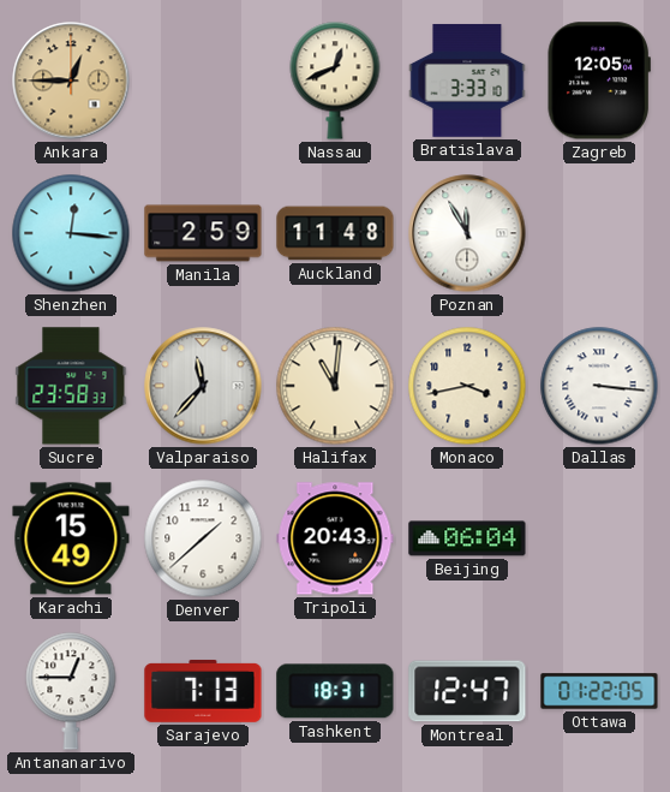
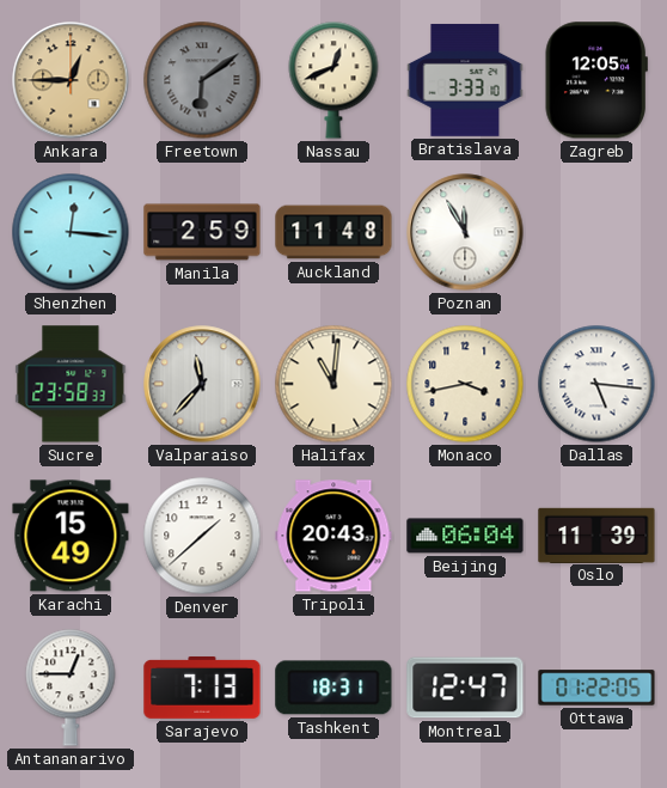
Freetown: none -> 6:09 (202, 80)
Dallas: 3:16 -> 5:16 (596, 384)
Oslo: none -> 11:39 (596, 535)
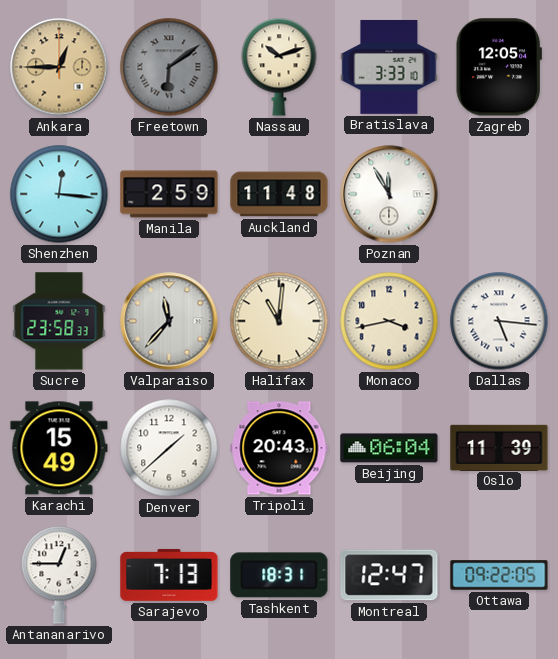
Nassau: 12:41 -> 10:12 (279, 67)
Ottawa: 01:22 -> 09:22 (499, 575)
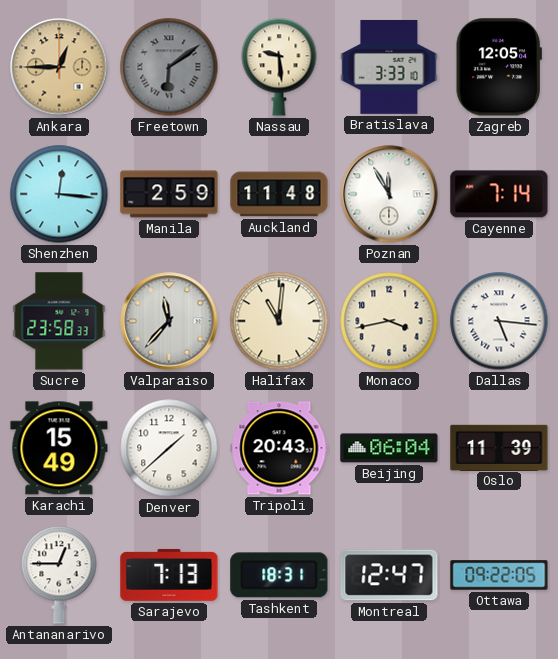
Nassau: 10:12 -> 9:29 (279, 67)
Cayenne: none -> 7:14 (499, 194)
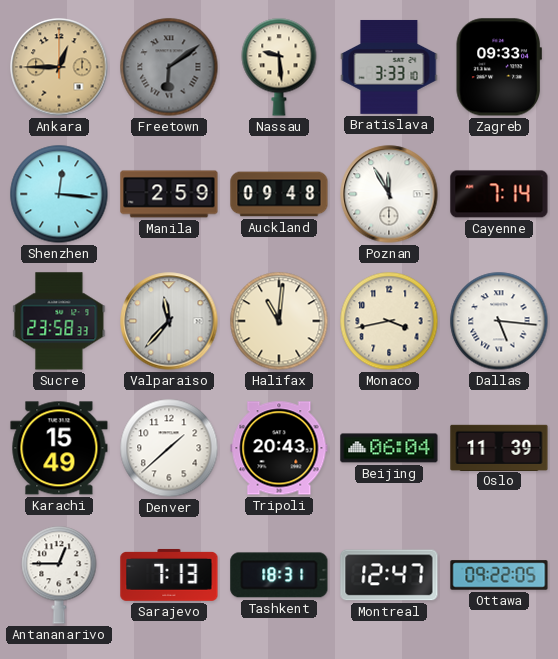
Zagreb: 12:05 -> 09:33 (499, 67)
Auckland: 11:48 -> 09:48 (279, 194)
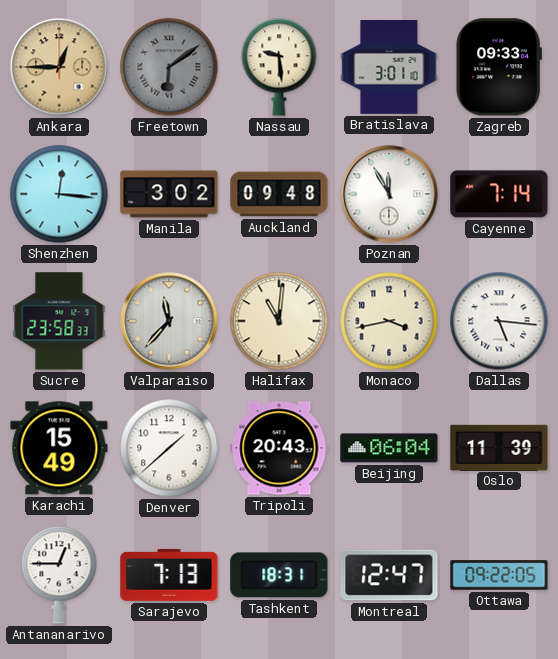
Bratislava: 3:33 -> 3:01 (389, 67)
Manila: 2:59 -> 3:02 (169, 194)
